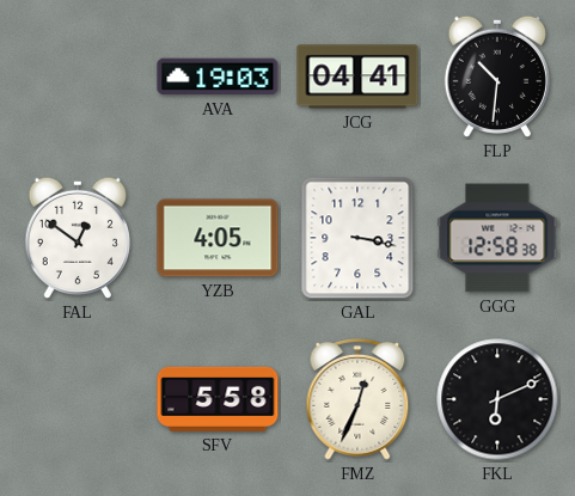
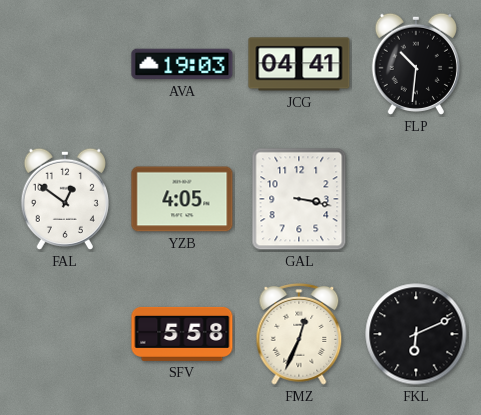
GGG: 12:58 -> none (497, 238)
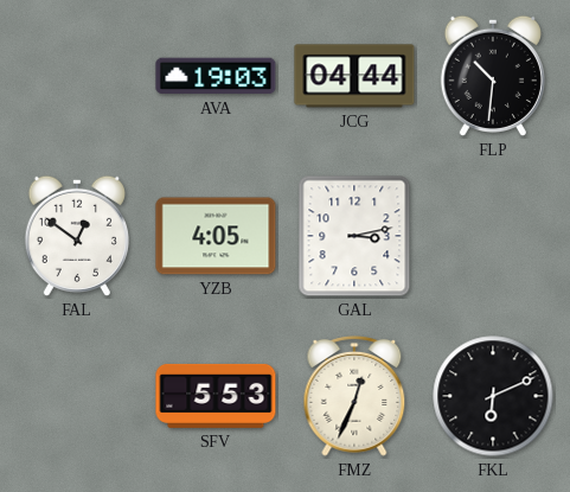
JCG: 04:41 -> 04:44 (354, 76)
GAL: 3:17 -> 3:13 (354, 236)
SFV: 5:58 -> 5:53 (216, 396)
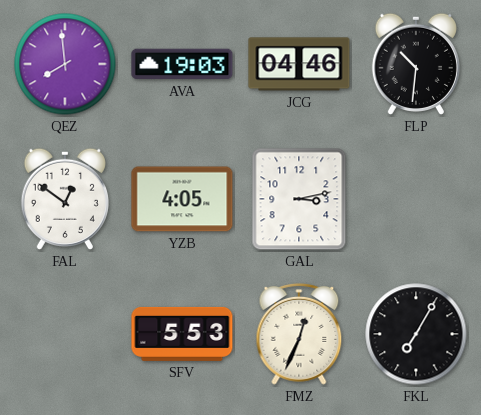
QEZ: none -> 7:59 (65, 64)
JCG: 04:44 -> 04:46 (299, 64)
FKL: 6:11 -> 7:05 (416, 334)
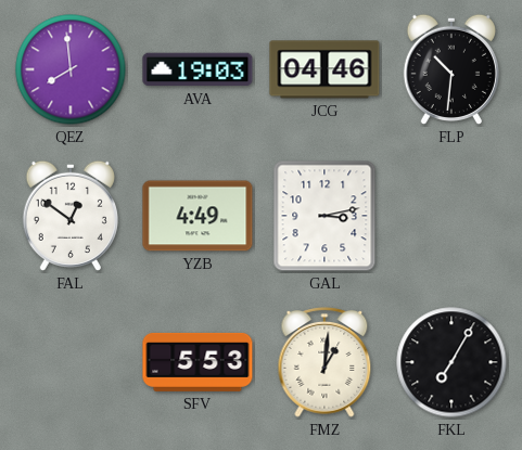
YZB: 4:05 -> 4:49 (198, 216)
FMZ: 12:34 -> 1:01 (324, 363)
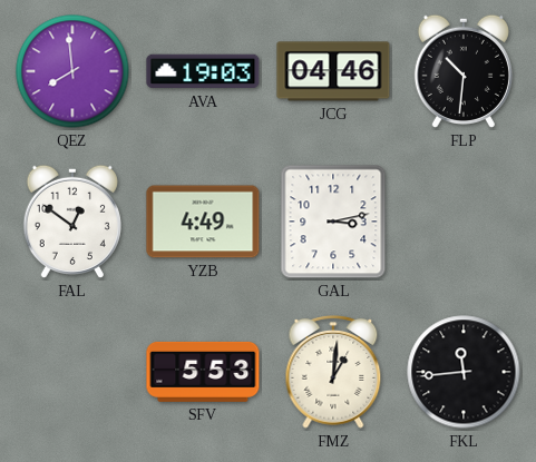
FKL: 7:05 -> 11:44 (464, 372)
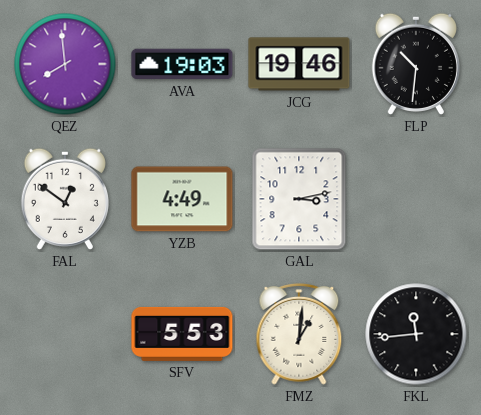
JCG: 04:46 -> 19:46 (299, 64)
